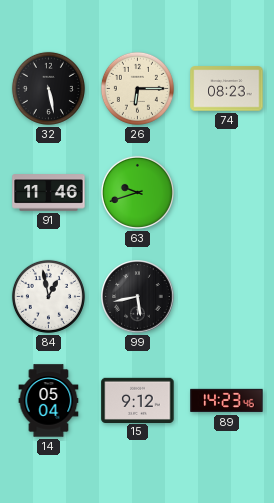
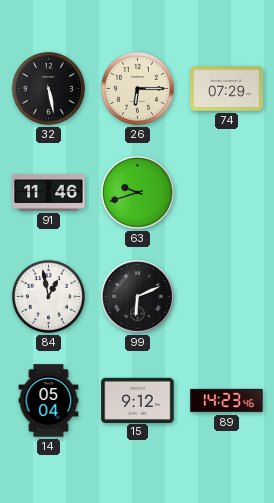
74: 08:23 -> 07:29 (227, 89)
99: 5:43 -> 6:11 (138, 297)
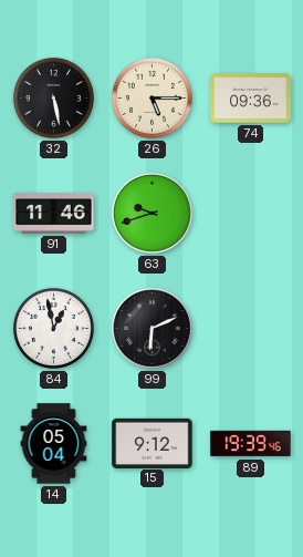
26: 6:15 -> 5:15 (151, 97)
74: 07:29 -> 09:36 (251, 99)
89: 14:23 -> 19:39 (251, 444)
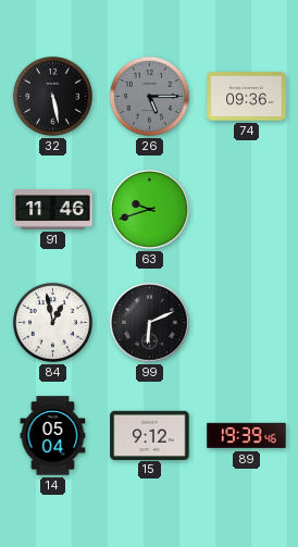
26 dial: cream -> grey (149, 96)
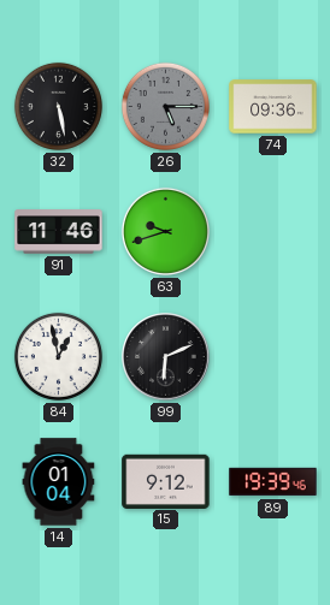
14: 05:04 -> 01:04 (59, 482)
